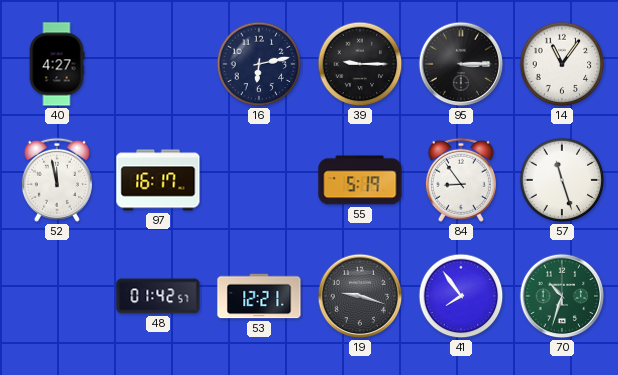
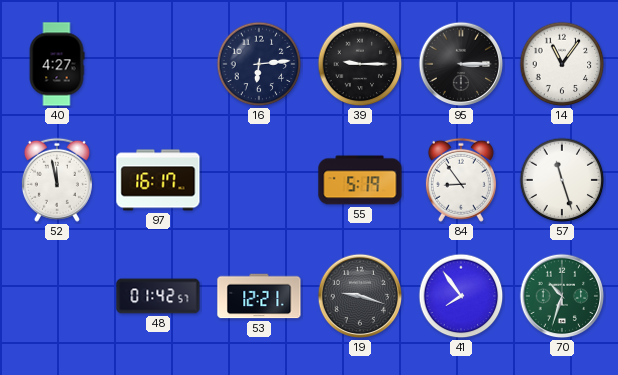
16: 6:13 -> 6:14 (259, 64)
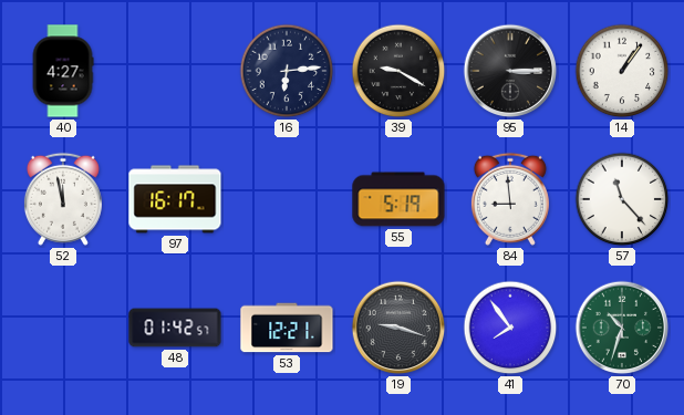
39: 9:15 -> 9:20 (398, 71)
14: 11:06 -> 1:06 (622, 71)
84: 8:54 -> 8:59 (510, 199)
57: 11:27 -> 11:23 (622, 199)
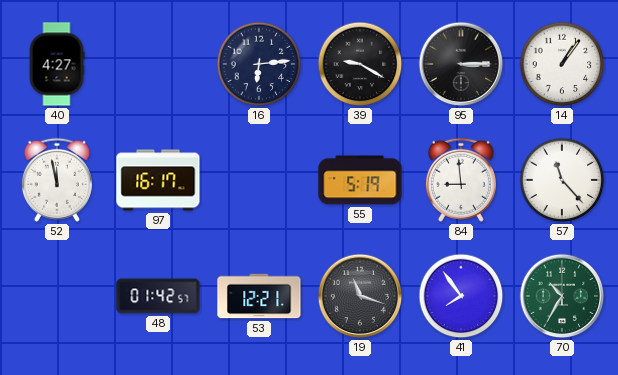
19: 9:18 -> 11:18 (360, 296)
70: 10:33 -> 10:35 (562, 296)
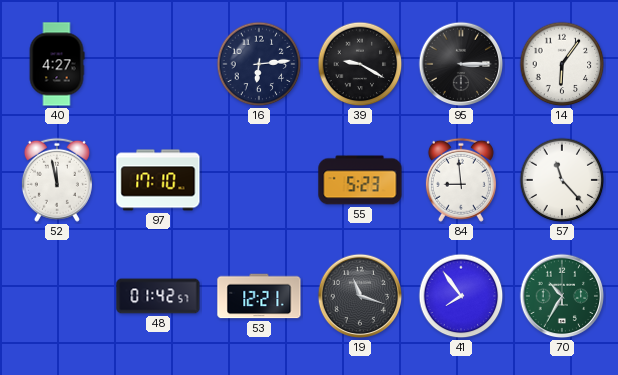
14: 1:06 -> 6:06 (562, 64)
97: 16:17 -> 17:10 (158, 180)
55: 5:19 -> 5:23 (360, 180)
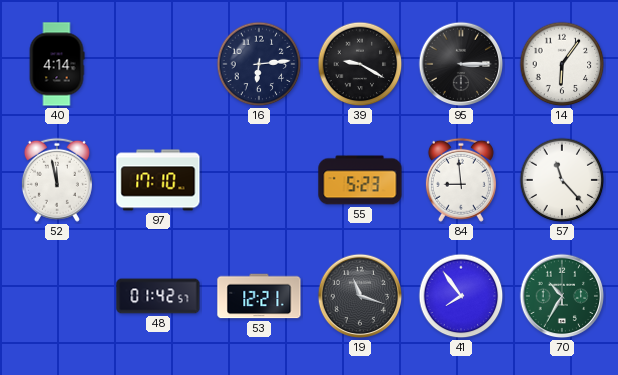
40: 4:27 -> 4:14 (57, 64)
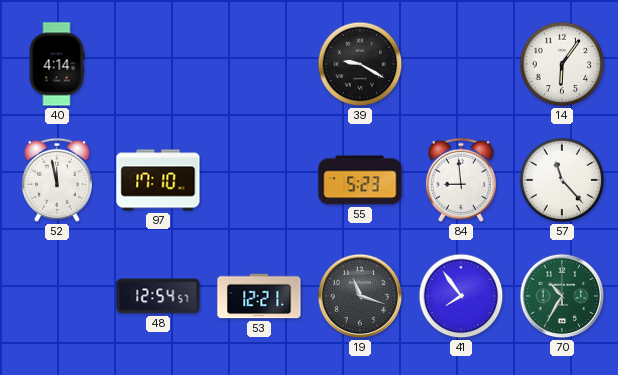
16: 6:14 -> none (259, 64)
95: 3:15 -> none (461, 64)
48: 01:42 -> 12:54 (158, 296)
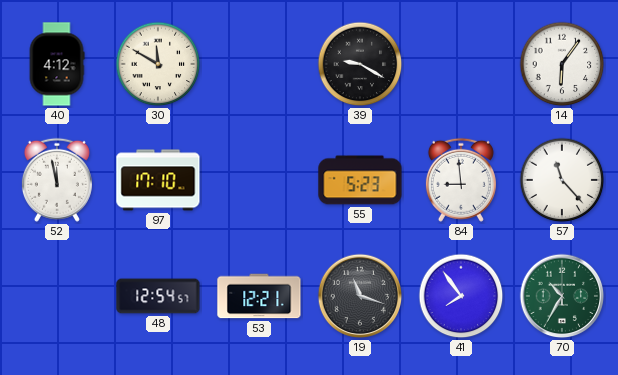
40: 4:14 -> 4:12 (57, 64)
30: none -> 11:50 (158, 64)
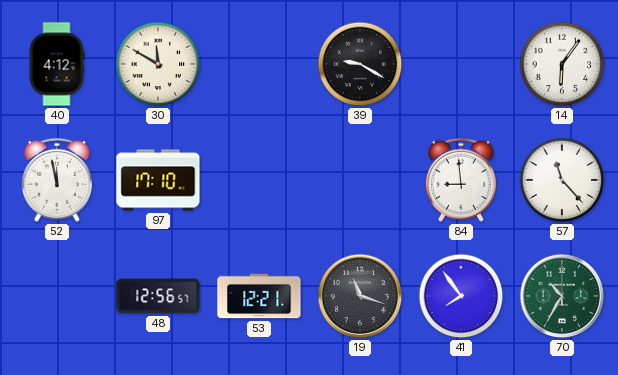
55: 5:23 -> none (360, 180)
48: 12:54 -> 12:56 (158, 296)
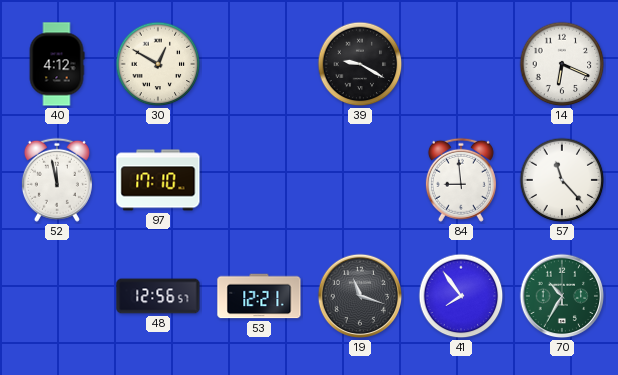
30: 11:50 -> 12:50 (158, 64)
14: 6:06 -> 6:19 (562, 64)
